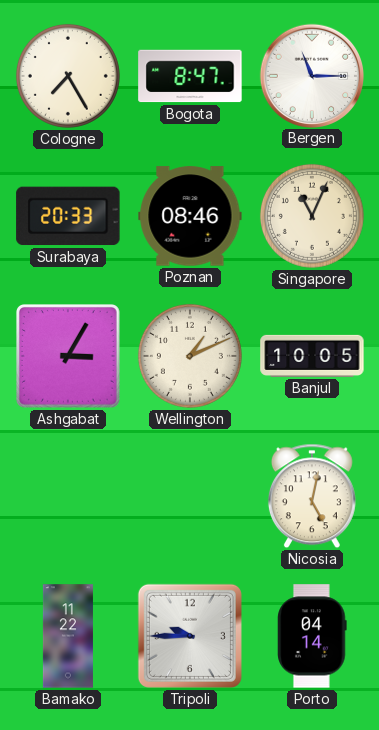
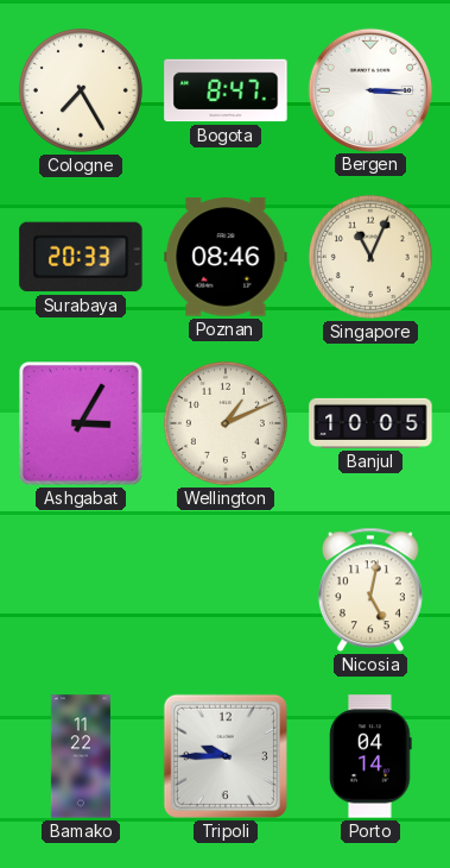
Bergen: 11:15 -> 3:15 (369, 89)
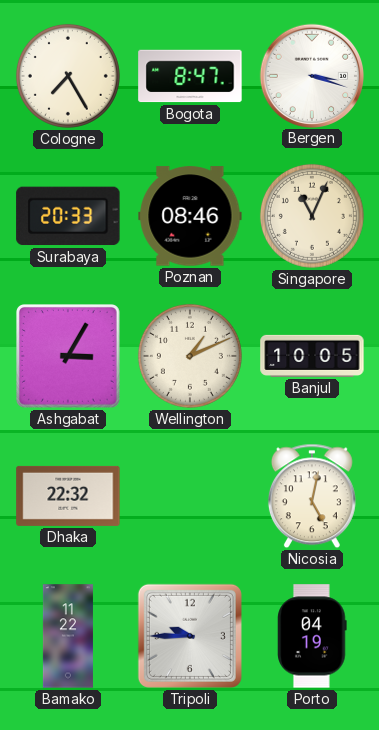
Bergen: 3:15 -> 3:18 (311, 75)
Dhaka: none -> 22:32 (68, 496)
Porto: 04:14 -> 04:19 (312, 636)
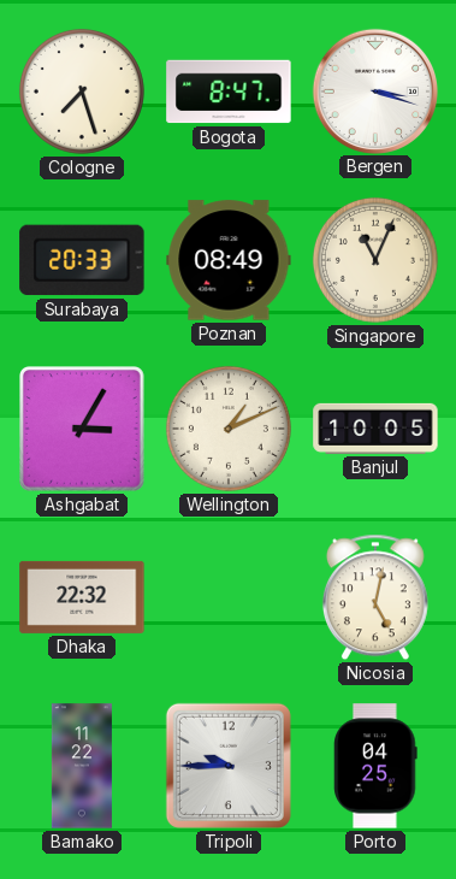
Cologne: 7:25 -> 7:27 (82, 92)
Poznan: 08:46 -> 08:49 (229, 260)
Porto: 04:19 -> 04:25 (375, 766)
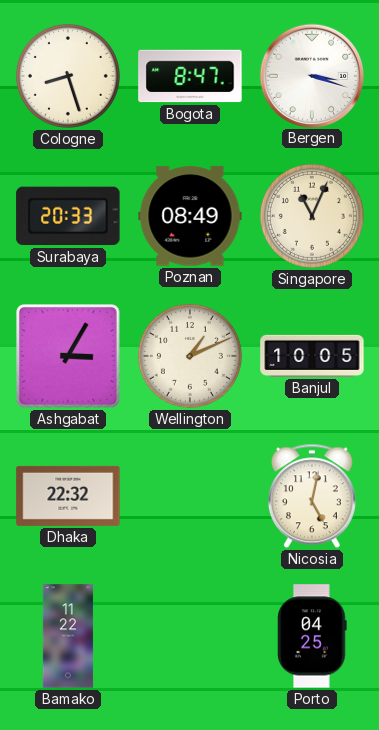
Cologne: 7:27 -> 8:27 (68, 76)
Tripoli: 9:45 -> none (229, 766)
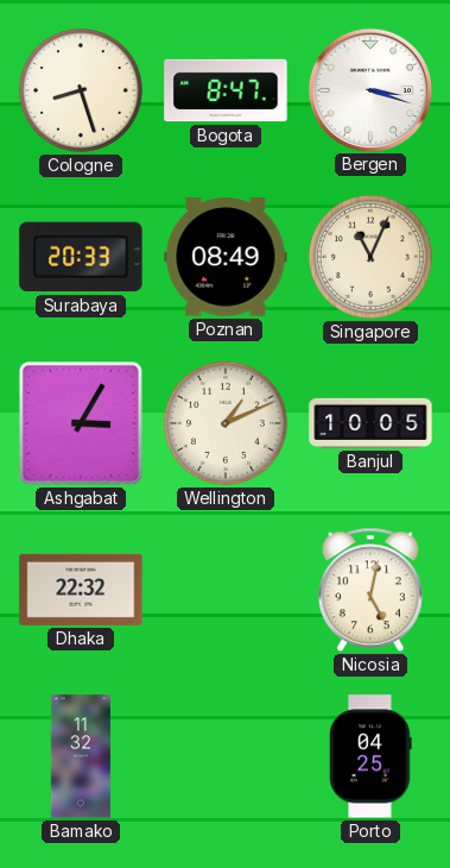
Bamako: 11:22 -> 11:32 (81, 756)
